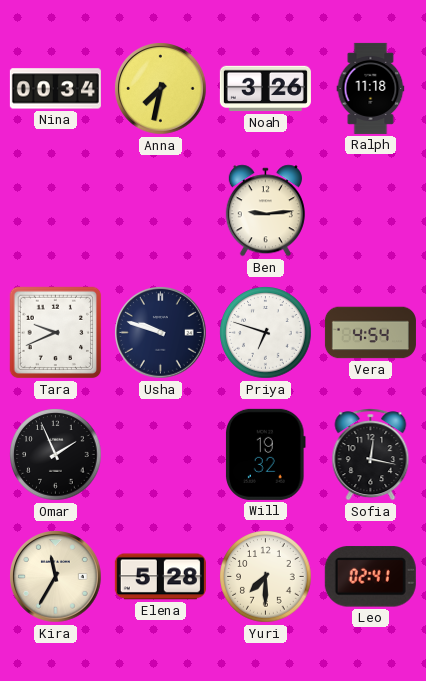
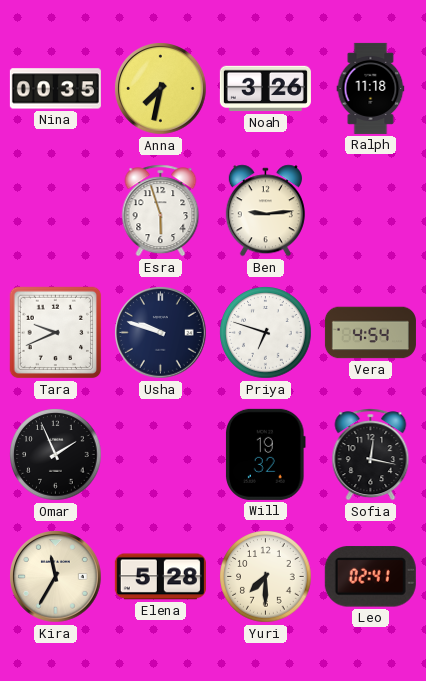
Nina: 00:34 -> 00:35 (55, 89)
Esra: none -> 5:57 (161, 211)
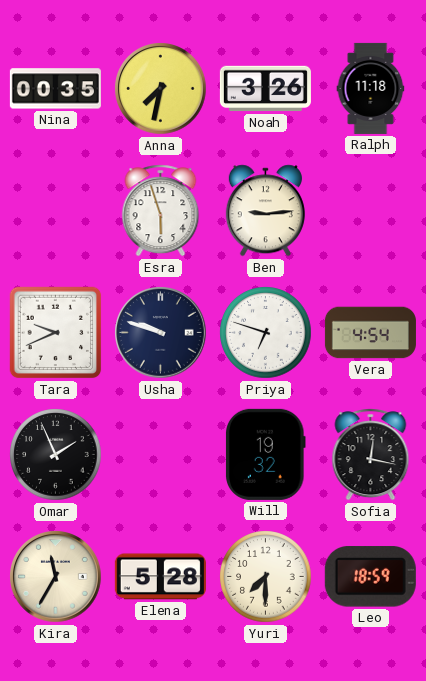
Leo: 02:41 -> 18:59 (370, 577)
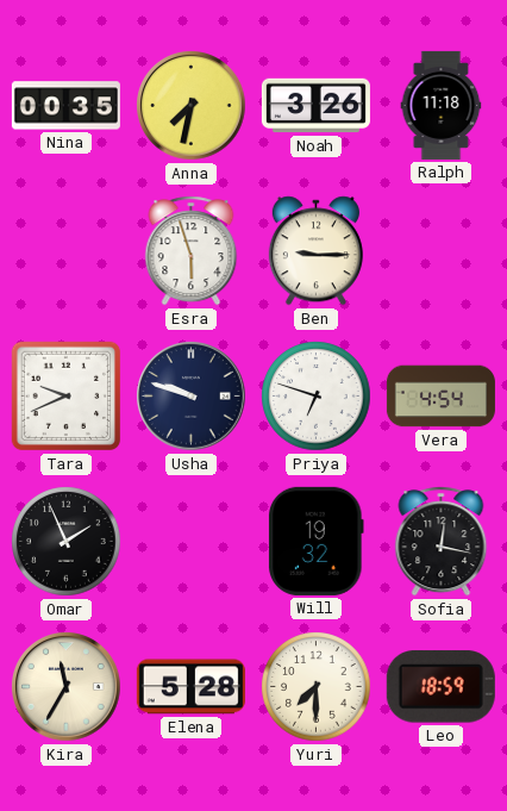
Ben: 9:14 -> 9:15 (315, 251)
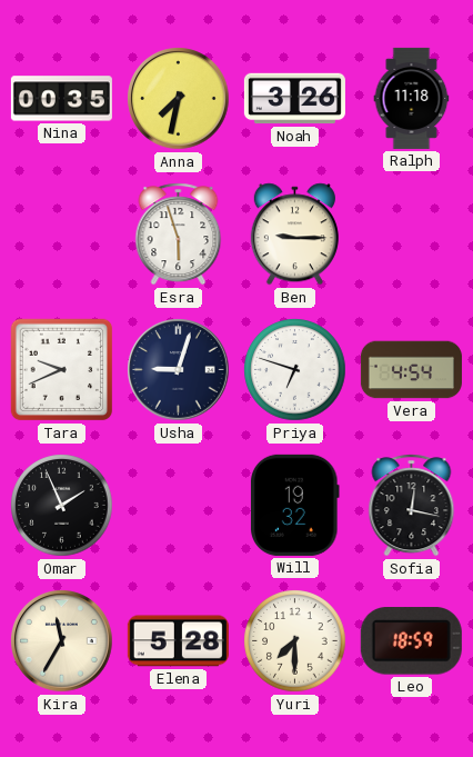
Usha: 9:48 -> 9:03 (179, 370)
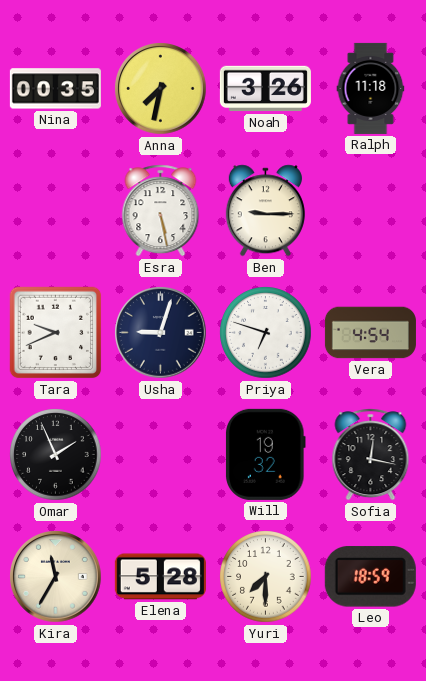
Esra: 5:57 -> 5:28 (161, 211)
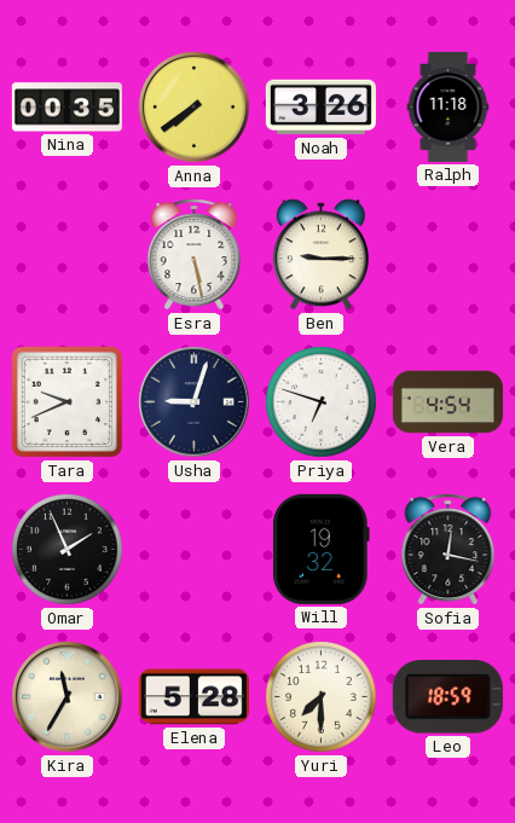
Anna: 7:32 -> 7:39 (195, 108)
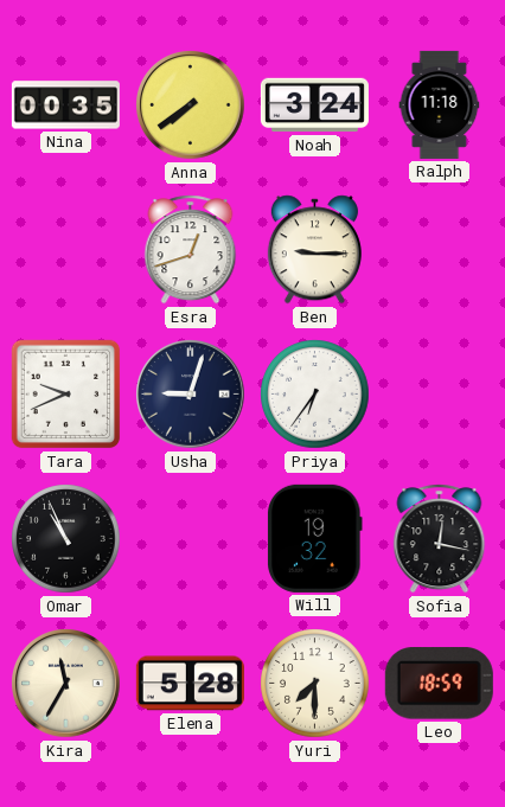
Noah: 3:26 -> 3:24 (314, 105)
Esra: 5:28 -> 12:42 (191, 250)
Priya: 6:48 -> 6:36 (315, 395)
Vera: 4:54 -> none (447, 402)
Omar: 1:56 -> 10:56 (66, 539)
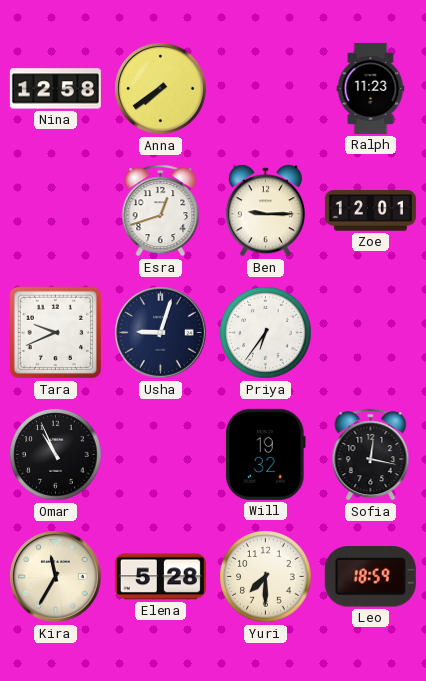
Nina: 00:35 -> 12:58 (55, 89)
Noah: 3:24 -> none (314, 105)
Ralph: 11:18 -> 11:23 (371, 88)
Zoe: none -> 12:01 (370, 211)
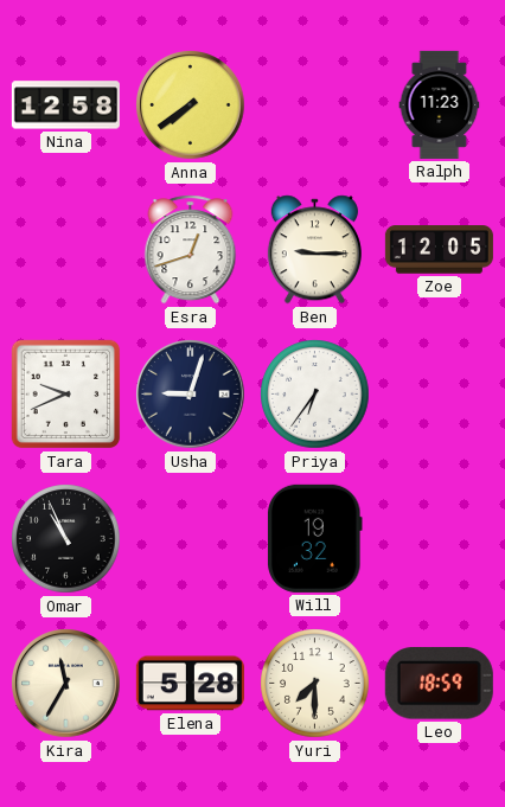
Zoe: 12:01 -> 12:05 (439, 250)
Sofia: 12:17 -> none (371, 455)
